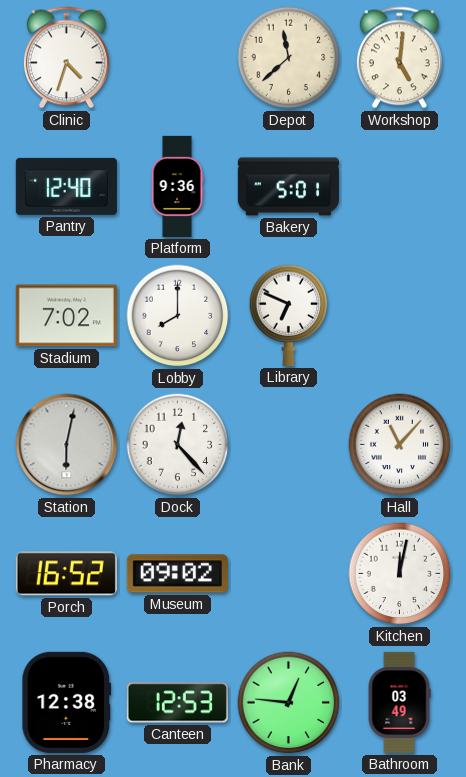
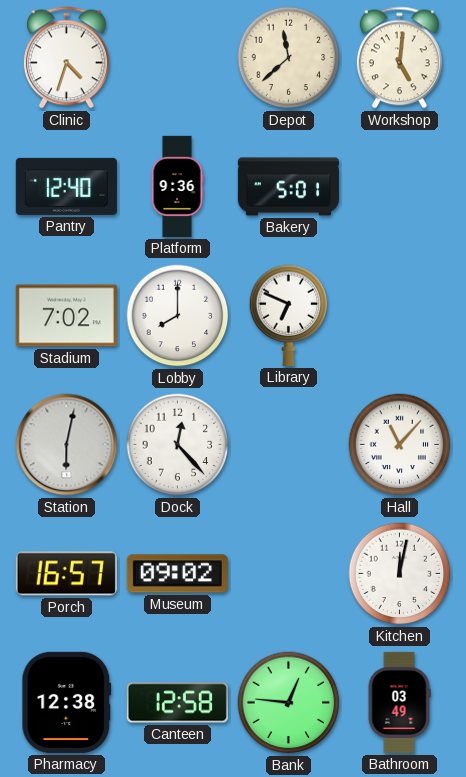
Porch: 16:52 -> 16:57 (66, 574)
Canteen: 12:53 -> 12:58 (177, 703)
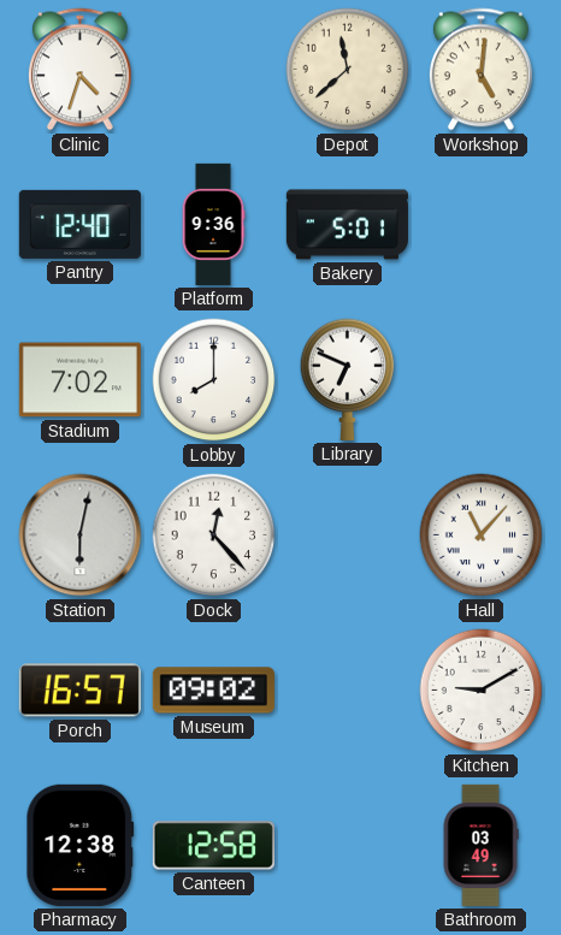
Kitchen: 12:02 -> 9:10 (482, 691)
Bank: 12:46 -> none (289, 703)
